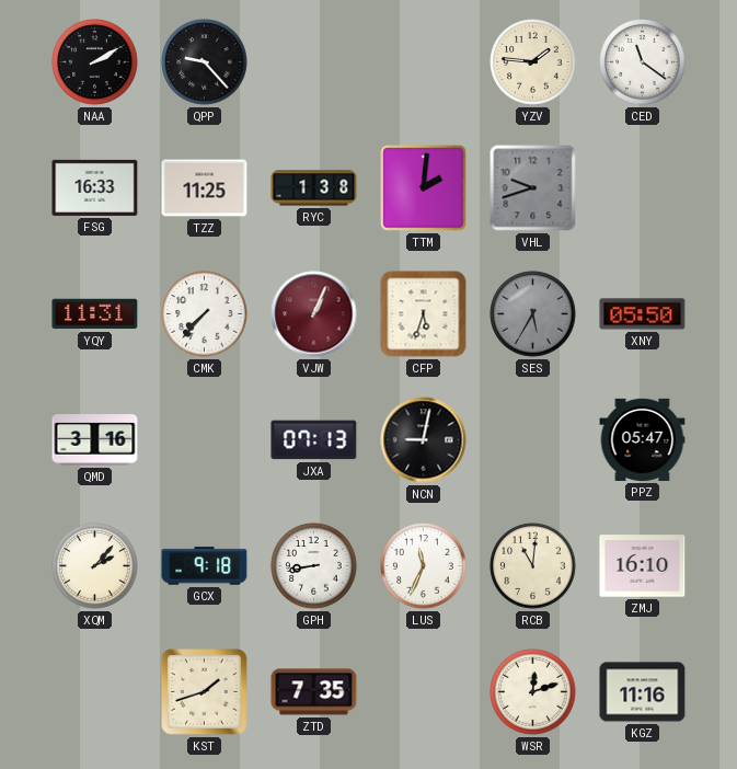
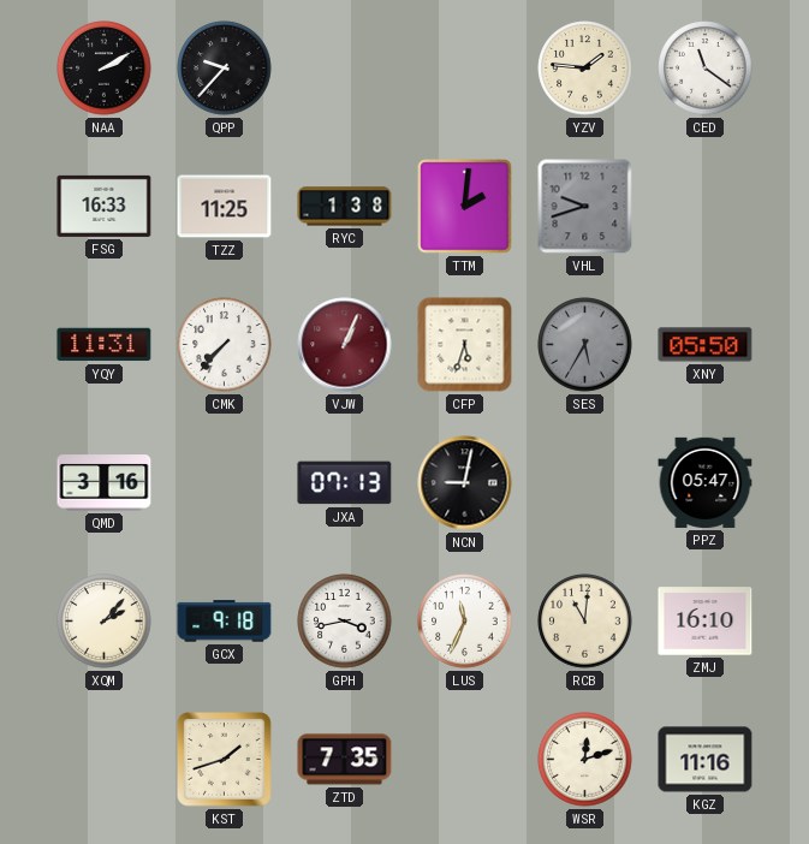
QPP: 9:23 -> 9:37 (225, 69)
GPH: 8:43 -> 3:43 (345, 622)
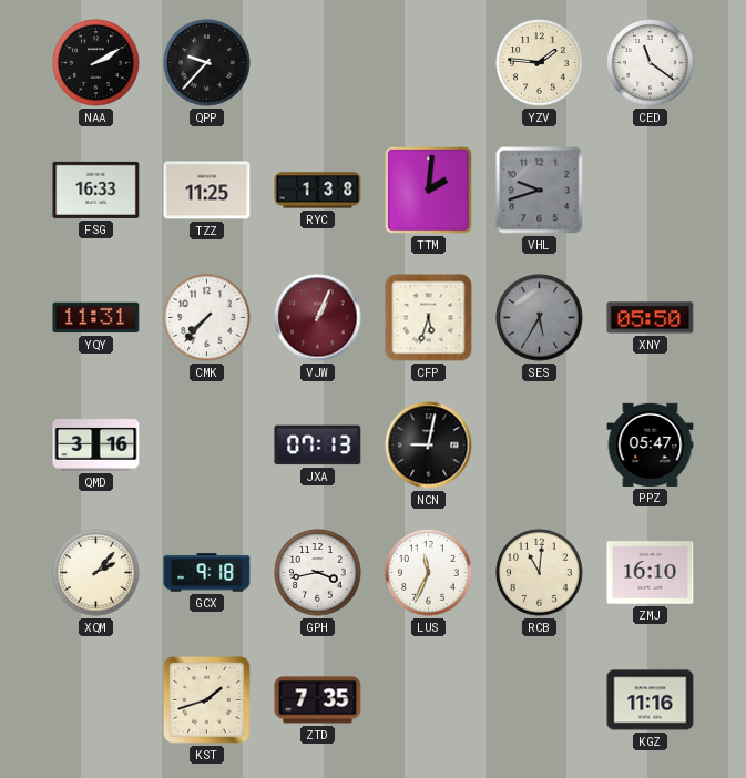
WSR: 12:12 -> none (585, 760)
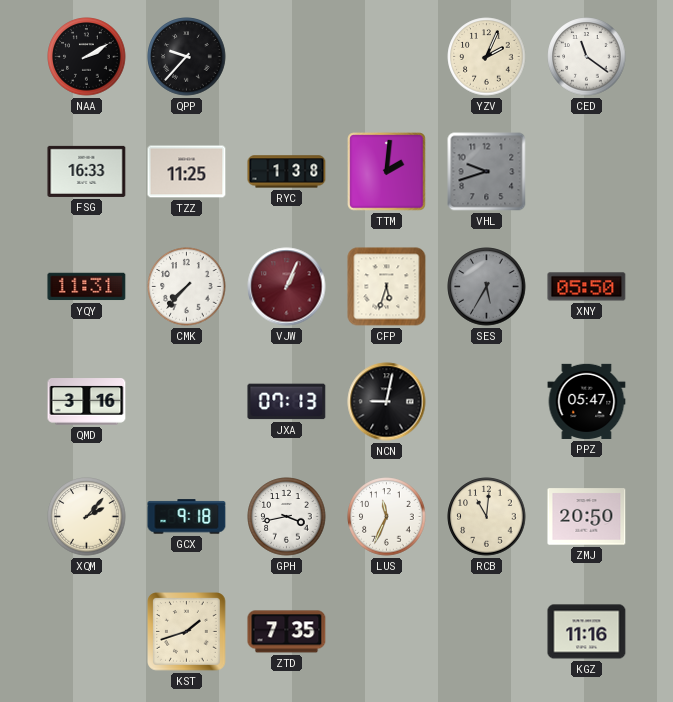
YZV: 1:46 -> 2:04 (487, 57)
ZMJ: 16:10 -> 20:50 (587, 517)
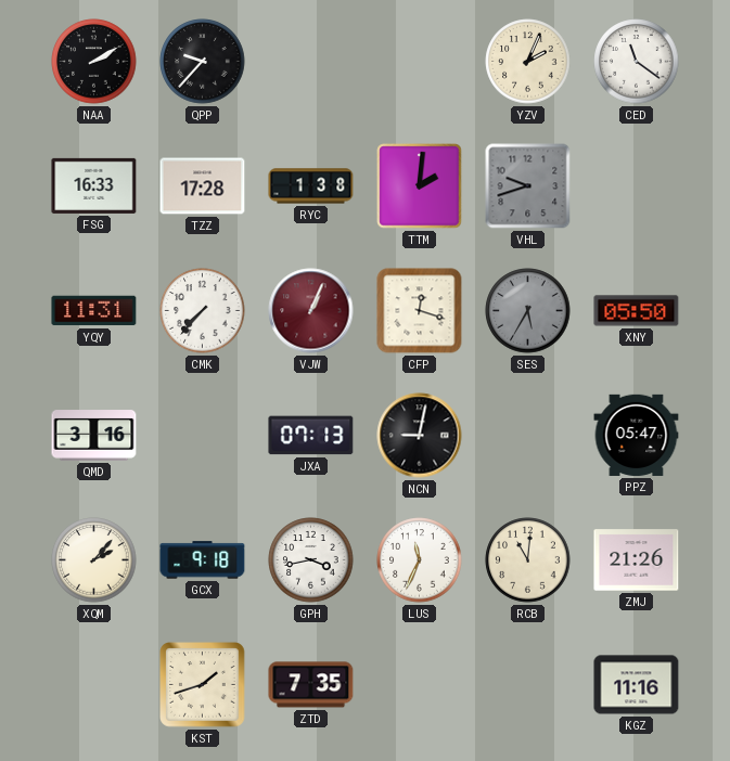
TZZ: 11:25 -> 17:28 (203, 186)
CFP: 5:33 -> 12:18 (420, 311)
ZMJ: 20:50 -> 21:26 (637, 560)
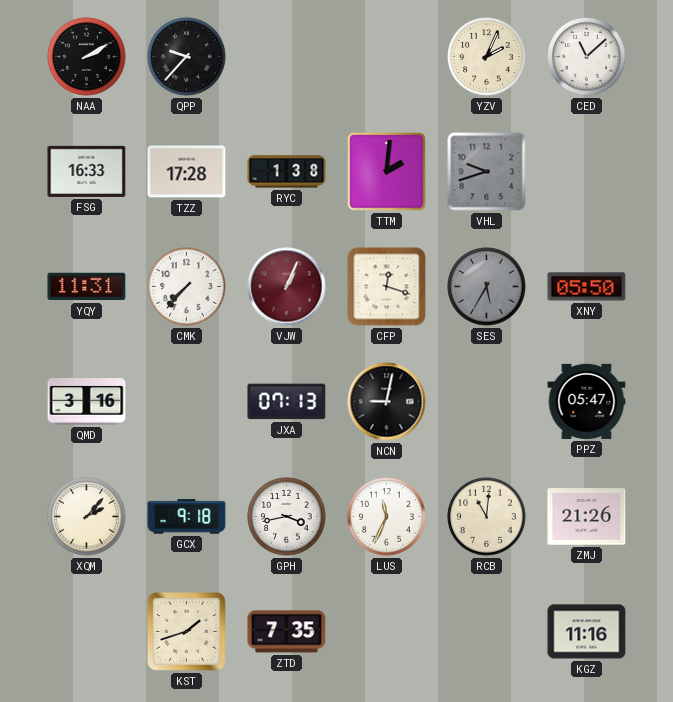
CED: 11:21 -> 11:08 (587, 57)
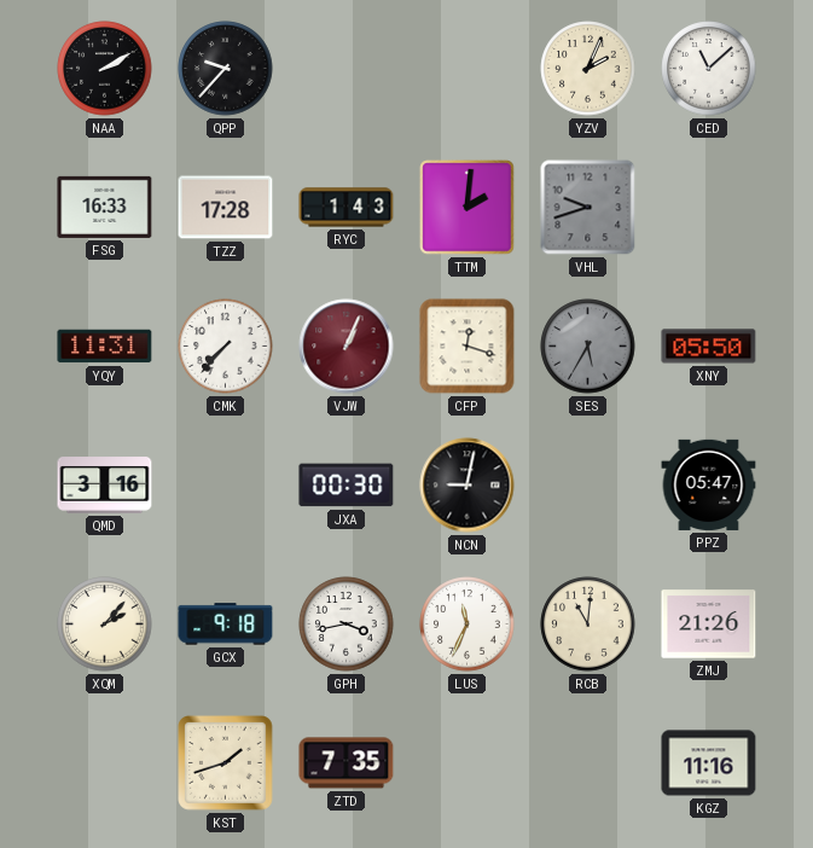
RYC: 1:38 -> 1:43 (347, 208)
JXA: 07:13 -> 00:30 (347, 486)
